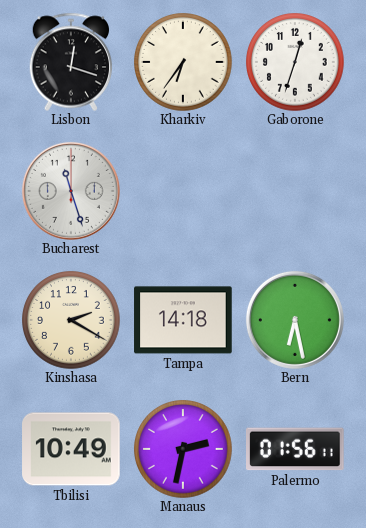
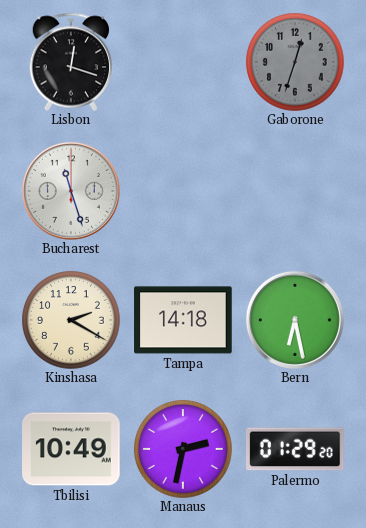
Kharkiv: 6:36 -> none (184, 63)
Gaborone dial: white -> grey (296, 63)
Palermo: 01:56 -> 01:29 (296, 449)
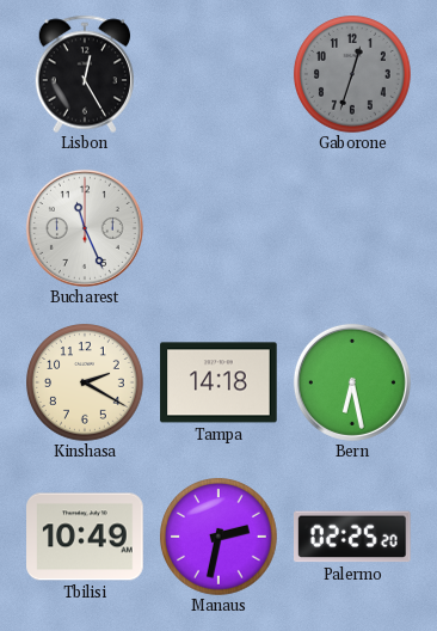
Lisbon: 12:18 -> 12:25 (85, 74)
Bucharest: 11:27 -> 11:26 (85, 228)
Palermo: 01:29 -> 02:25 (353, 537)
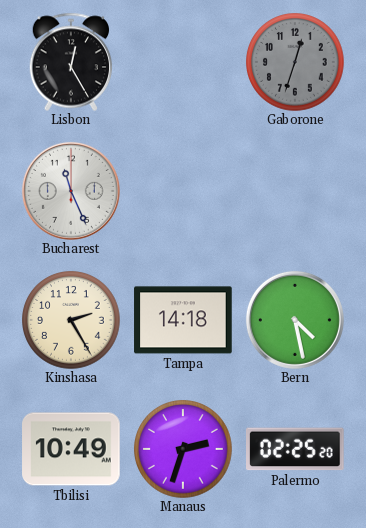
Kinshasa: 2:20 -> 2:25 (72, 321)
Bern: 6:28 -> 4:28 (295, 320)
Manaus: 2:32 -> 2:33 (184, 450)
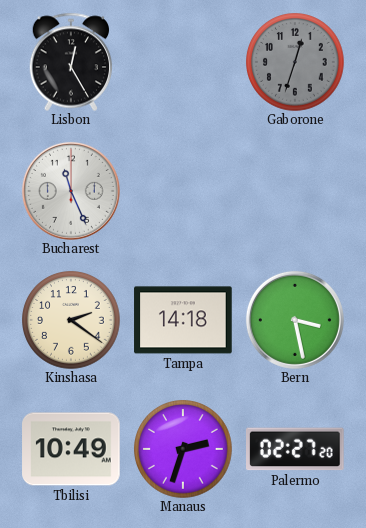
Kinshasa: 2:25 -> 2:21 (72, 321)
Bern: 4:28 -> 3:28 (295, 320)
Palermo: 02:25 -> 02:27 (296, 449)
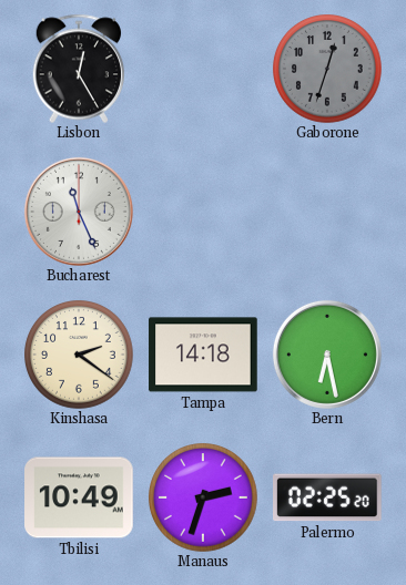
Bern: 3:28 -> 6:28 (327, 355)
Palermo: 02:27 -> 02:25 (328, 497)
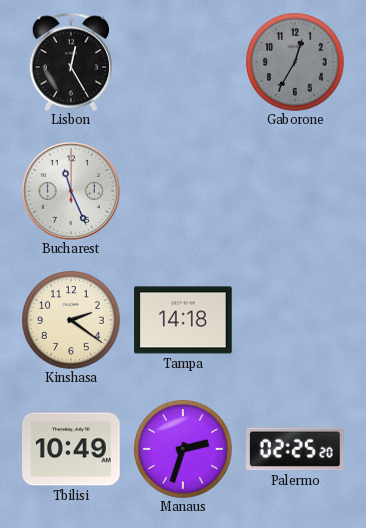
Gaborone: 12:33 -> 12:35 (296, 63)
Bern: 6:28 -> none (327, 355)
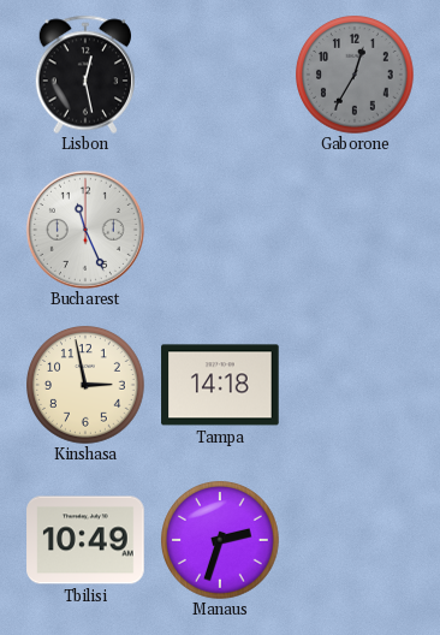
Lisbon: 12:25 -> 12:28 (85, 75)
Kinshasa: 2:21 -> 2:58 (87, 386)
Palermo: 02:25 -> none (296, 449)
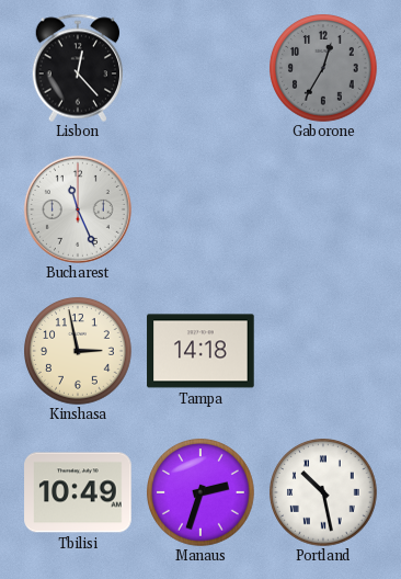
Lisbon: 12:28 -> 12:23 (78, 68)
Portland: none -> 10:28 (324, 493)
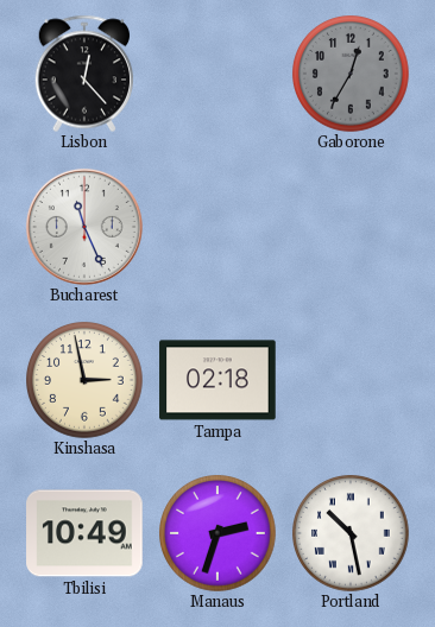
Tampa: 14:18 -> 02:18 (218, 380)
